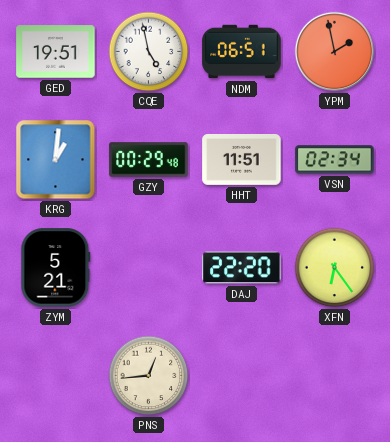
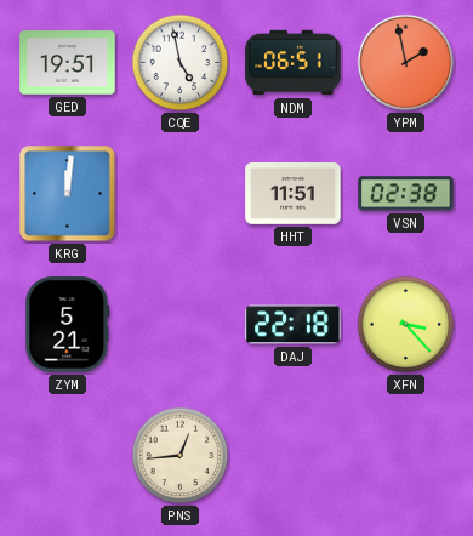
KRG: 1:01 -> 12:01 (68, 194)
GZY: 00:29 -> none (149, 160)
VSN: 02:34 -> 02:38 (406, 194)
DAJ: 22:20 -> 22:18 (294, 325)
XFN: 6:24 -> 3:23 (406, 325)
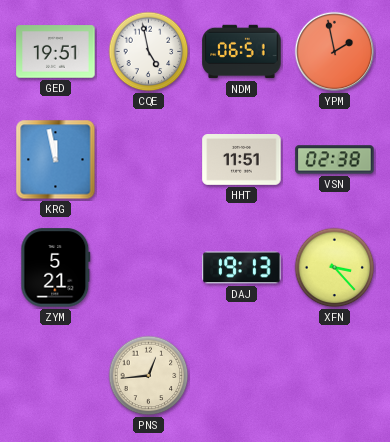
KRG: 12:01 -> 11:58 (56, 160)
DAJ: 22:18 -> 19:13 (242, 268)
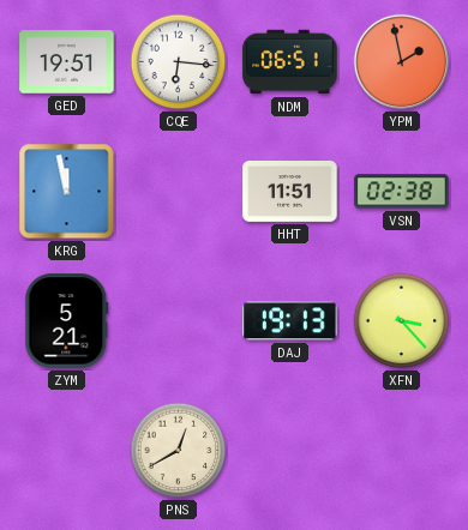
CQE: 4:58 -> 6:16 (179, 62)
PNS: 12:44 -> 12:40 (179, 451)
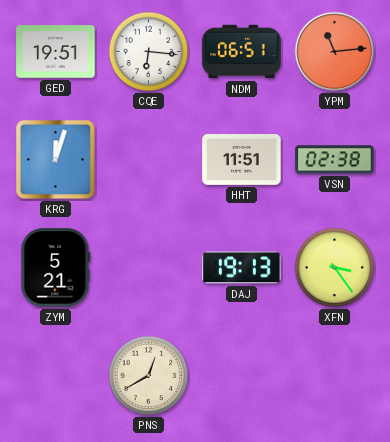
YPM: 1:58 -> 11:14 (335, 52)
KRG: 11:58 -> 12:03 (56, 160)
XFN: 3:23 -> 3:24 (335, 268)
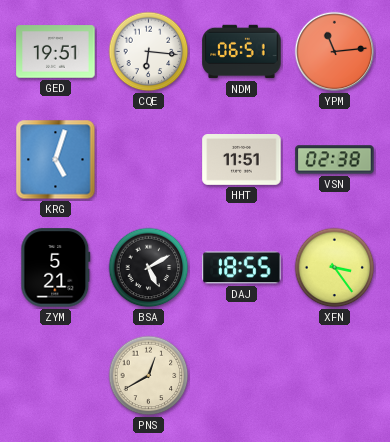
KRG: 12:03 -> 5:03 (56, 160)
BSA: none -> 5:10 (149, 268)
DAJ: 19:13 -> 18:55 (242, 268)
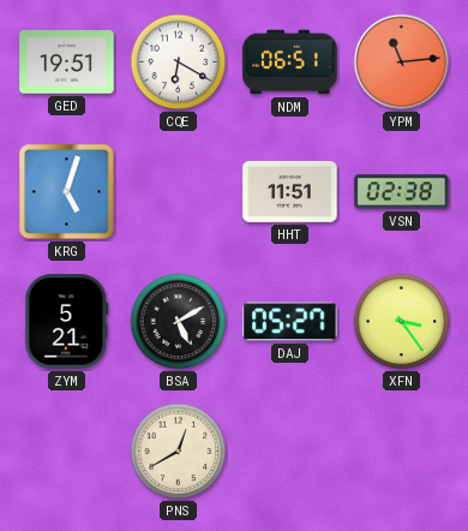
CQE: 6:16 -> 6:20 (179, 62)
DAJ: 18:55 -> 05:27 (290, 322)
